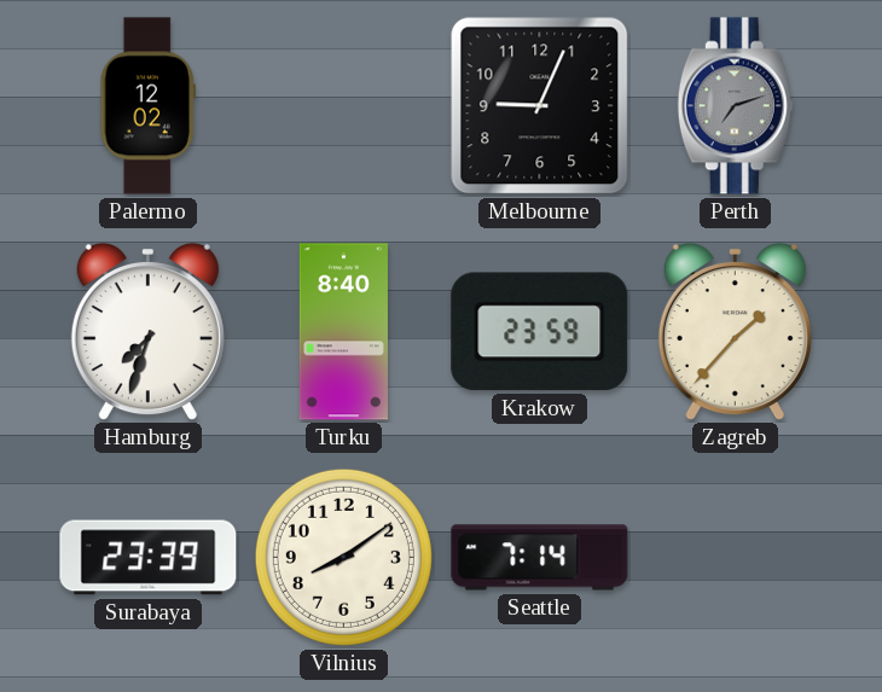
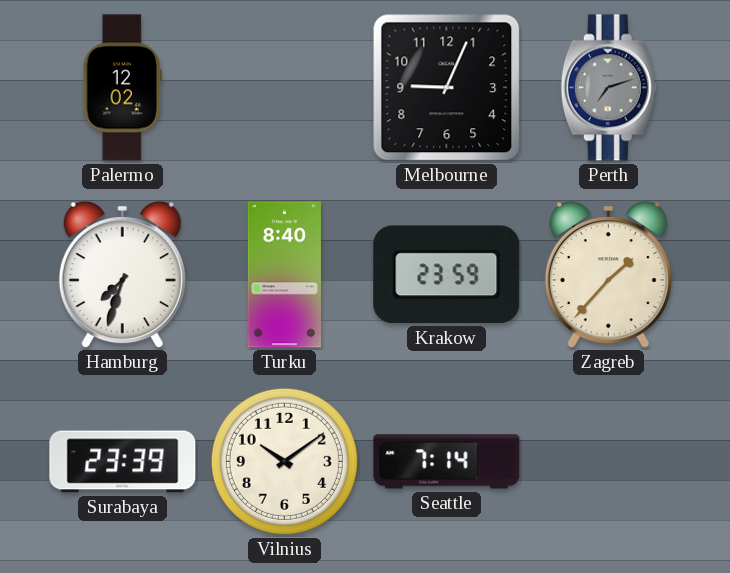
Vilnius: 8:09 -> 10:09 (284, 461)
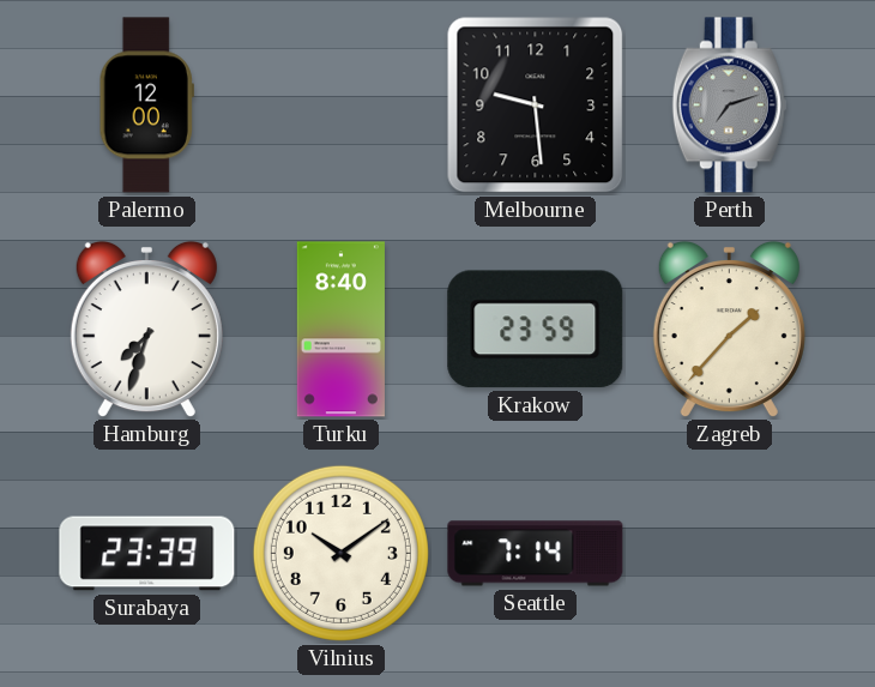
Palermo: 12:02 -> 12:00 (146, 106)
Melbourne: 9:04 -> 9:29 (536, 106)
